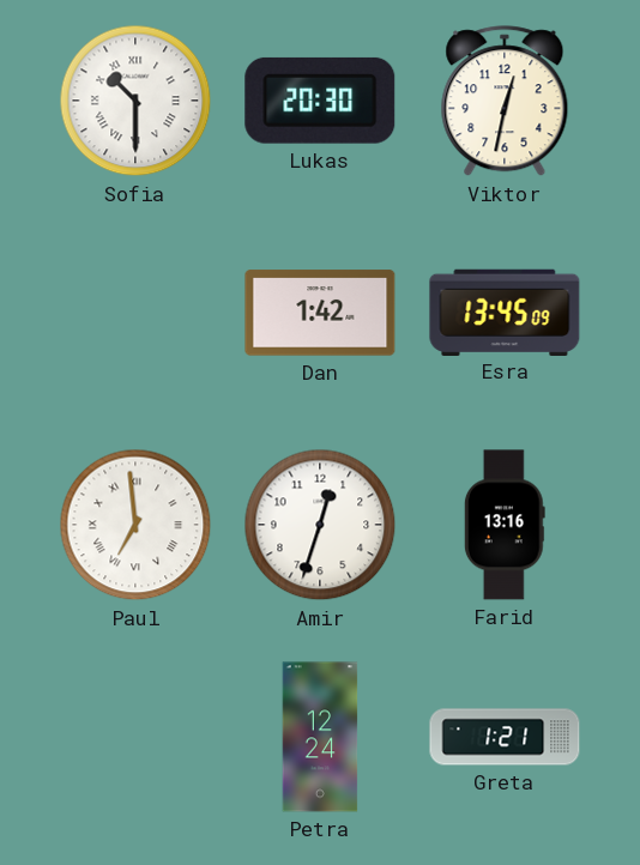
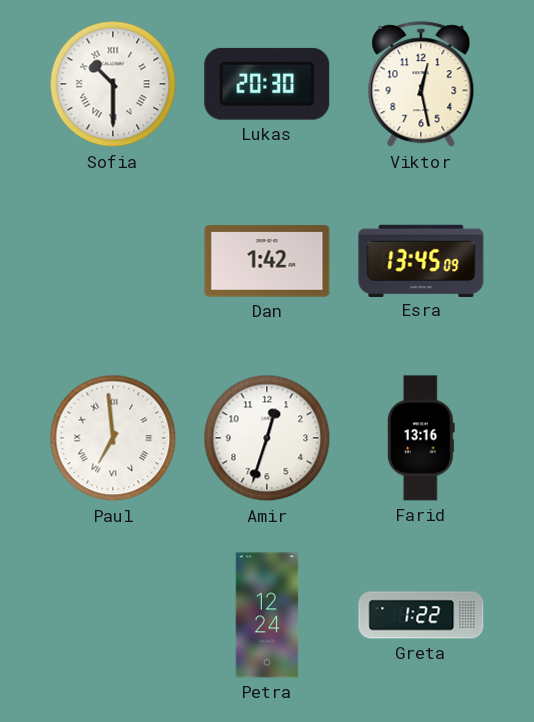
Viktor: 12:32 -> 12:28 (421, 85)
Greta: 1:21 -> 1:22 (421, 615)
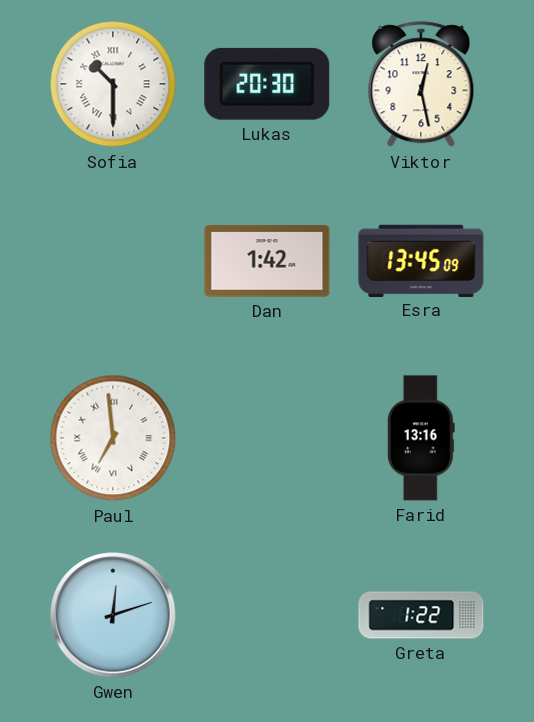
Amir: 12:33 -> none (267, 438)
Gwen: none -> 12:12 (113, 615)
Petra: 12:24 -> none (267, 615)
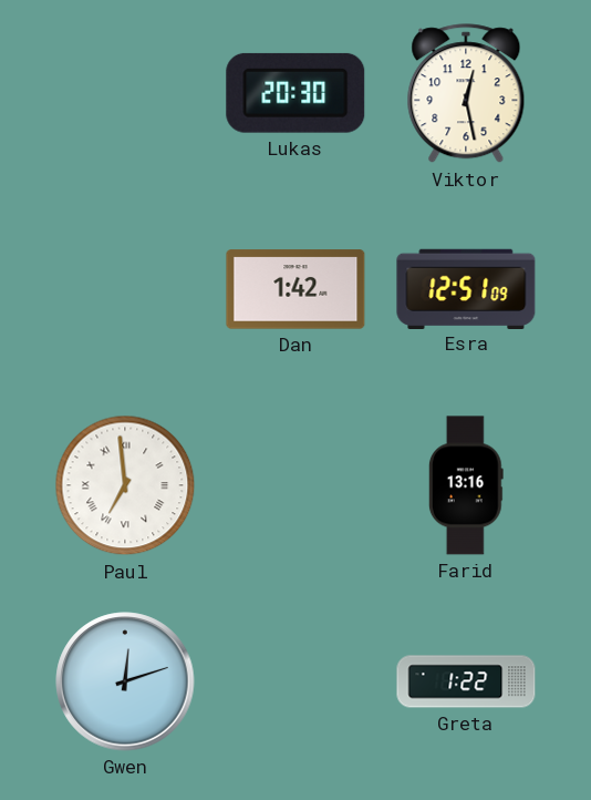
Sofia: 10:30 -> none (113, 84)
Esra: 13:45 -> 12:51 (466, 288)
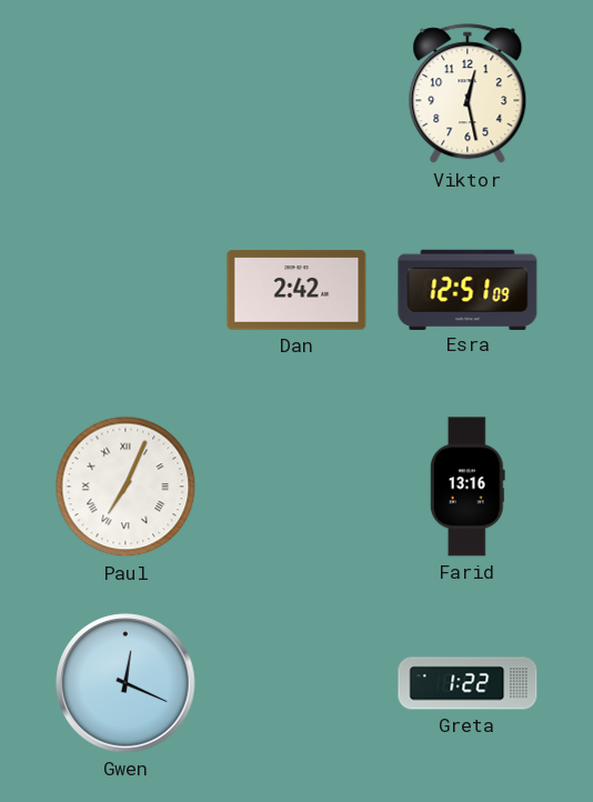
Lukas: 20:30 -> none (295, 93)
Dan: 1:42 -> 2:42 (296, 290)
Paul: 6:59 -> 7:04 (125, 487)
Gwen: 12:12 -> 12:19 (125, 683)
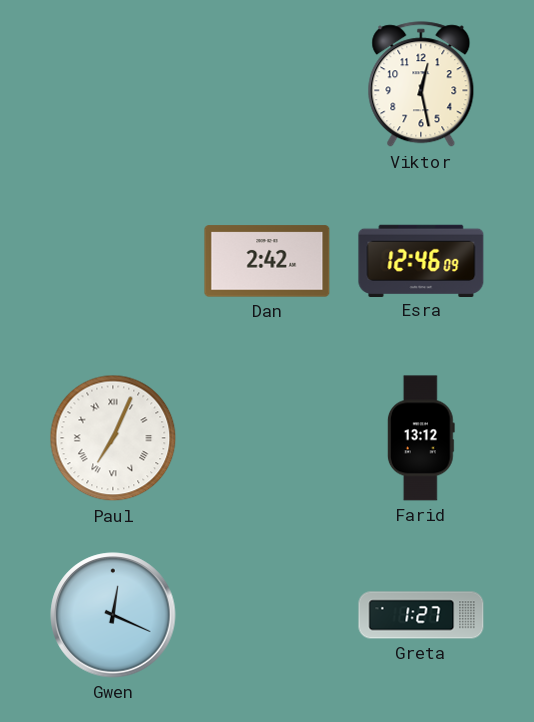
Esra: 12:51 -> 12:46 (421, 260)
Farid: 13:16 -> 13:12 (421, 438)
Greta: 1:22 -> 1:27 (421, 615)
